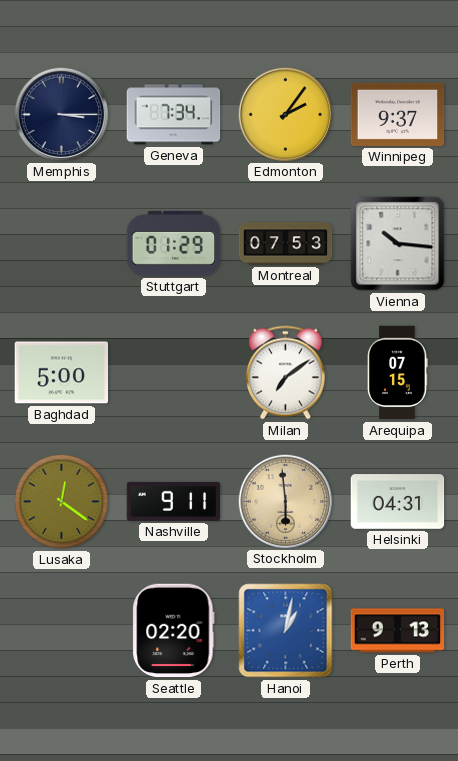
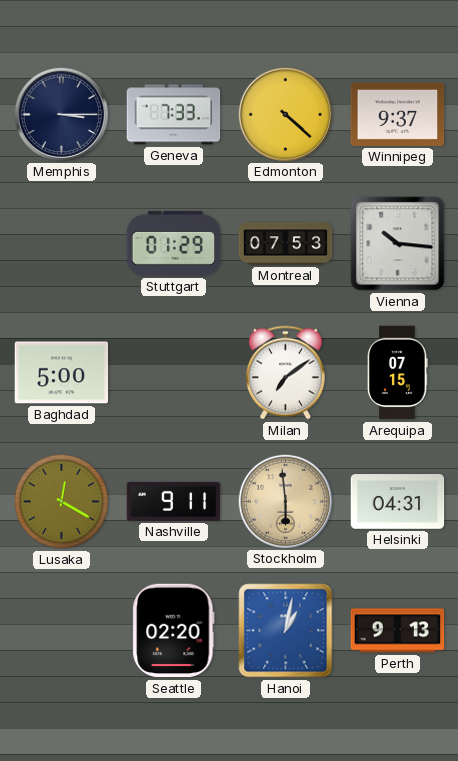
Geneva: 7:34 -> 7:33 (174, 115)
Edmonton: 2:06 -> 4:22 (285, 114)
Lusaka: 12:21 -> 12:20 (61, 501)
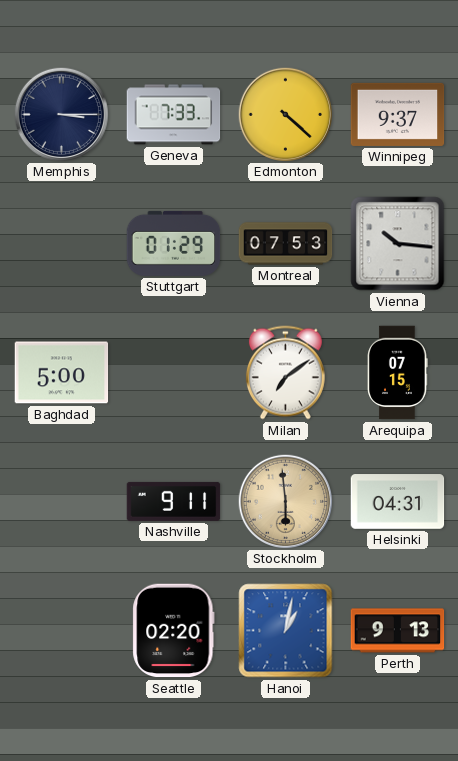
Lusaka: 12:20 -> none (61, 501)
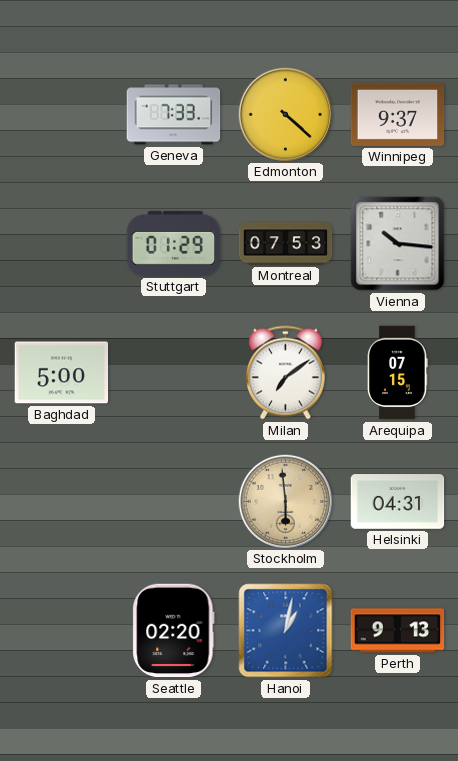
Memphis: 3:15 -> none (61, 114)
Nashville: 9:11 -> none (174, 501)
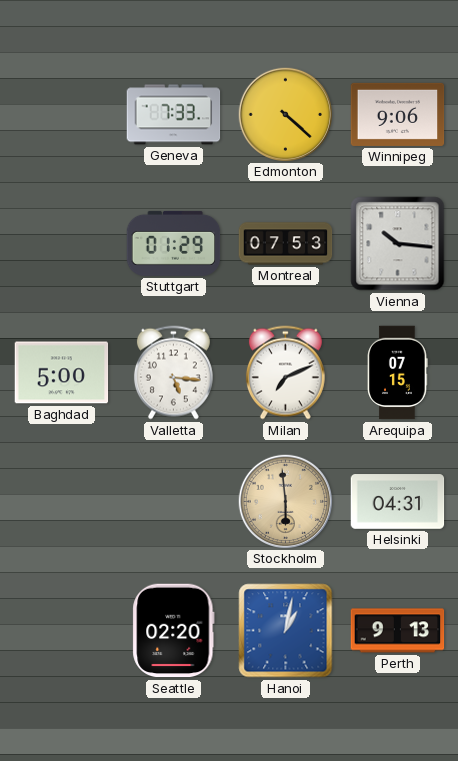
Winnipeg: 9:37 -> 9:06 (398, 114)
Valletta: none -> 5:16 (173, 373)
Milan: 7:09 -> 7:11 (285, 373)
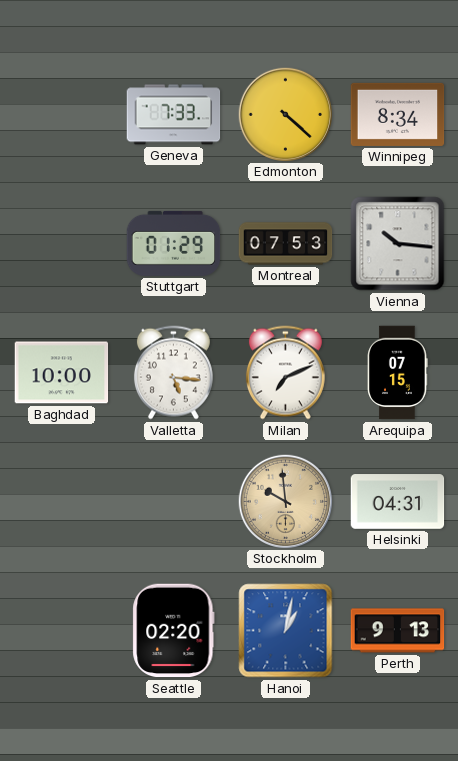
Winnipeg: 9:06 -> 8:34 (398, 114)
Baghdad: 5:00 -> 10:00 (62, 373)
Stockholm: 5:59 -> 9:59 (285, 501)
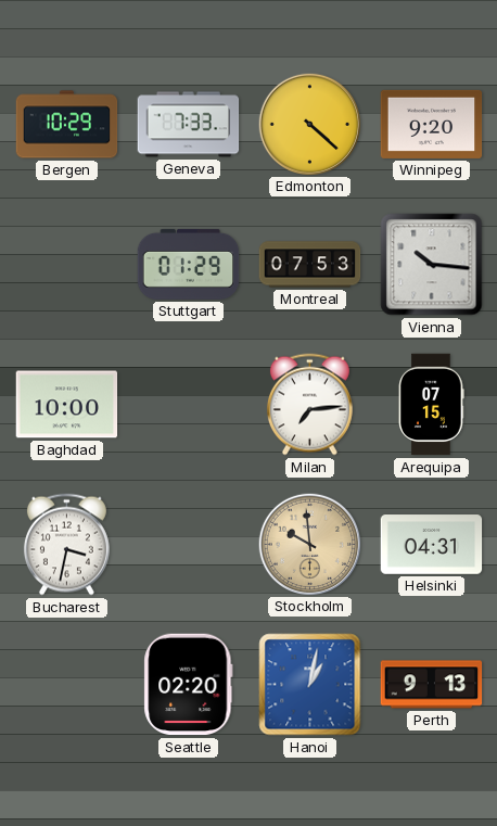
Bergen: none -> 10:29 (67, 125)
Winnipeg: 8:34 -> 9:20 (432, 124)
Valletta: 5:16 -> none (173, 373)
Milan: 7:11 -> 7:14 (309, 405)
Bucharest: none -> 3:32 (66, 545)
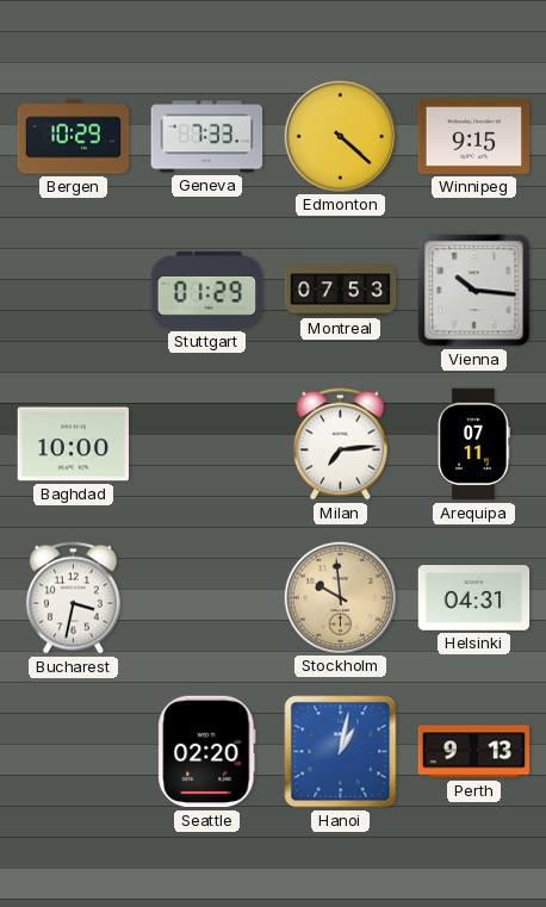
Winnipeg: 9:20 -> 9:15 (474, 136)
Arequipa: 07:15 -> 07:11 (474, 445)
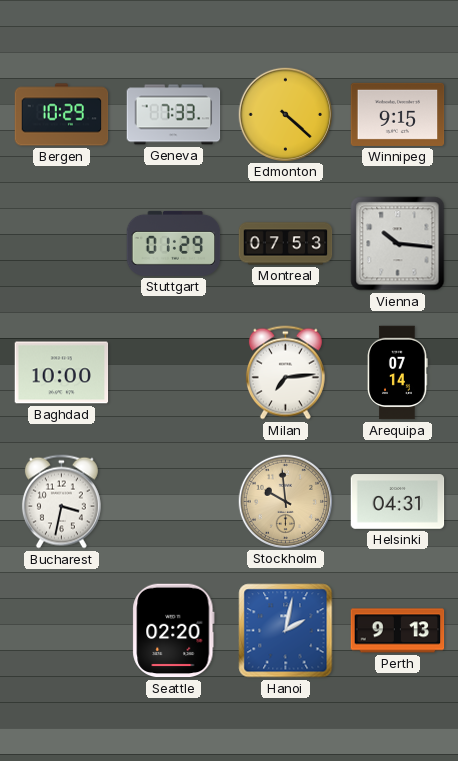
Arequipa: 07:11 -> 07:14 (398, 373)
Hanoi: 1:02 -> 2:02 (286, 631)
